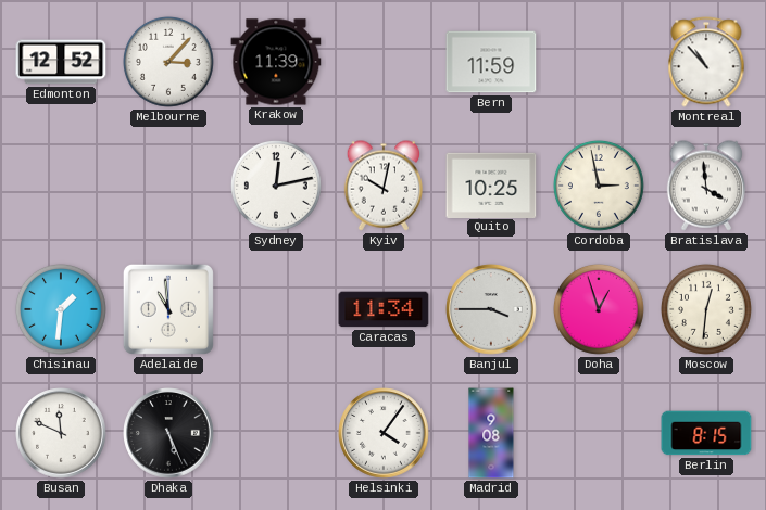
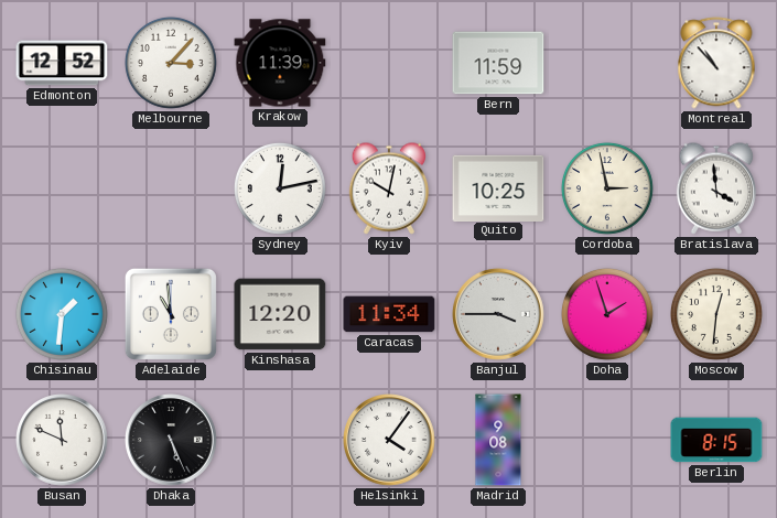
Kinshasa: none -> 12:20 (280, 314)
Doha: 12:57 -> 1:57 (607, 314)
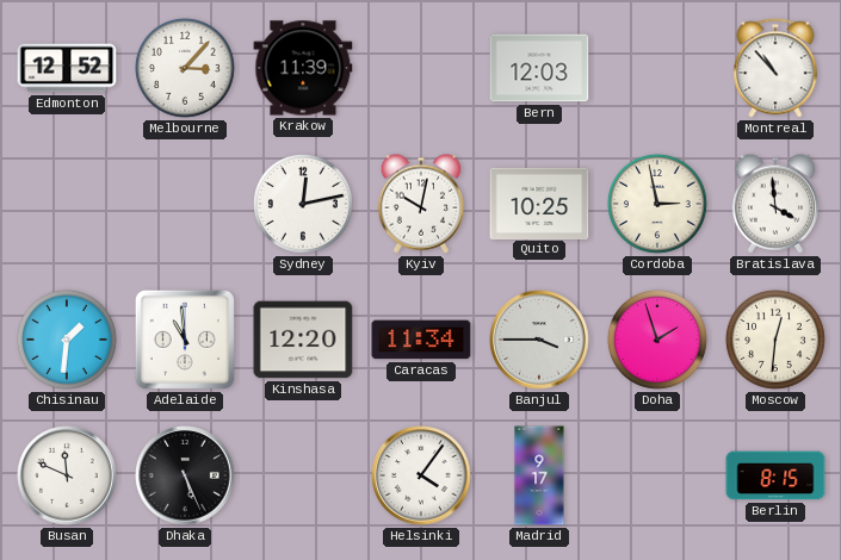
Bern: 11:59 -> 12:03 (539, 68)
Madrid: 9:08 -> 9:17 (539, 475)
